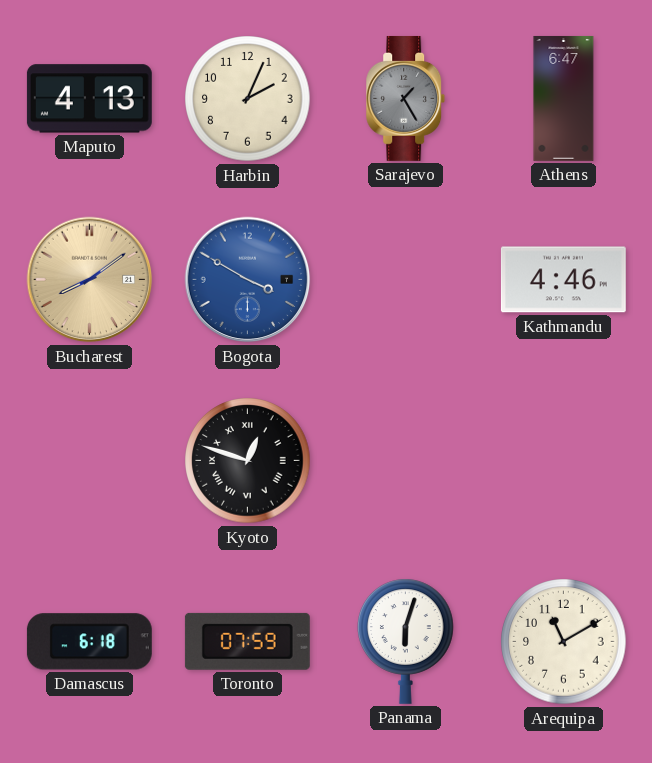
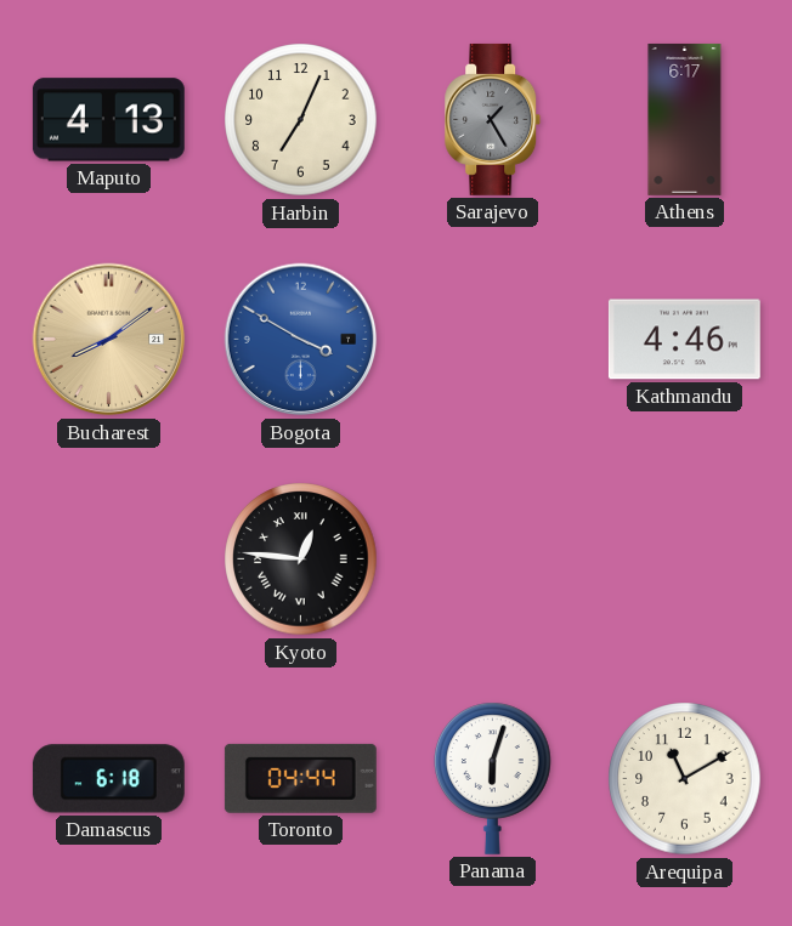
Harbin: 2:04 -> 7:04 (301, 120)
Athens: 6:47 -> 6:17 (685, 119)
Kyoto: 12:48 -> 12:46 (301, 559)
Toronto: 07:59 -> 04:44 (300, 778)
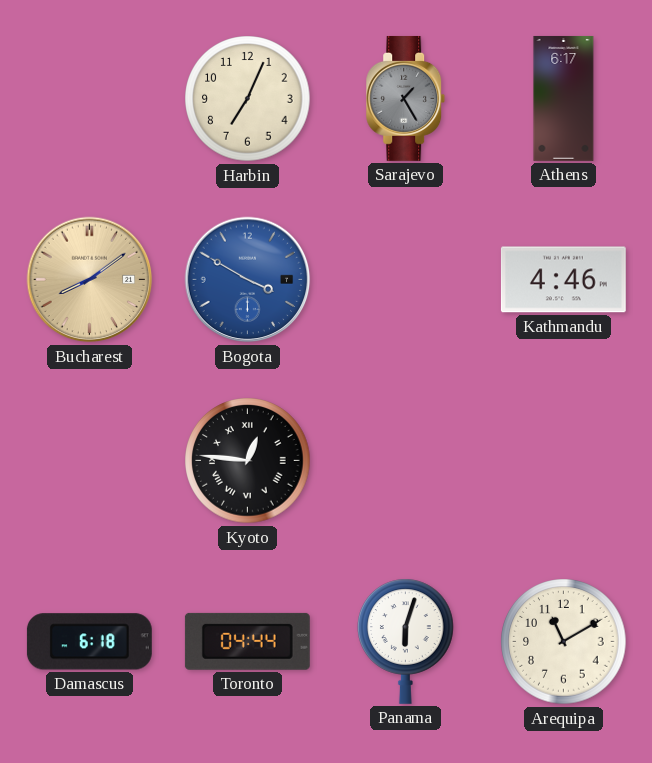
Maputo: 4:13 -> none (108, 120)
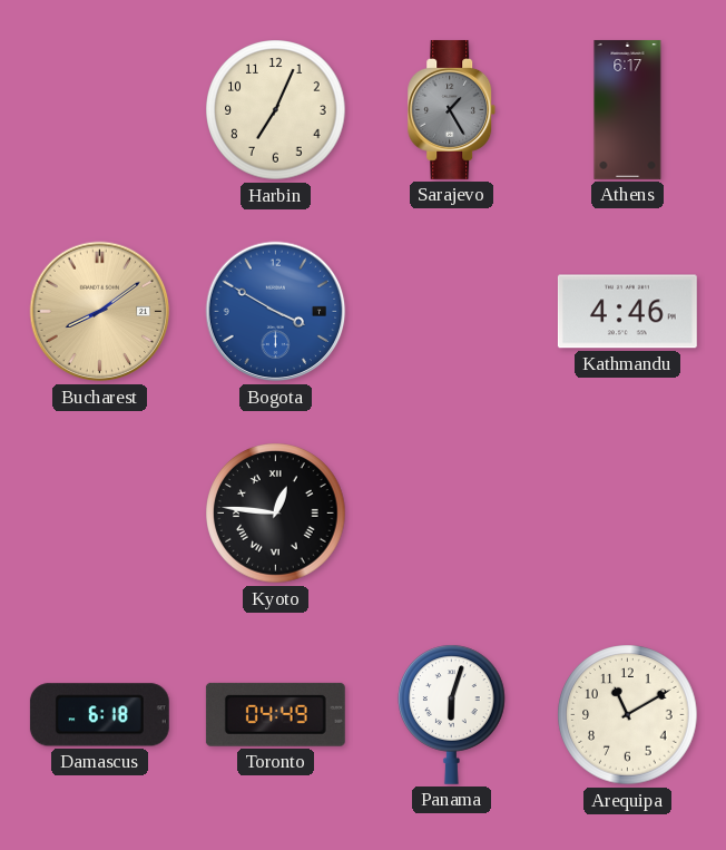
Toronto: 04:44 -> 04:49 (275, 714)
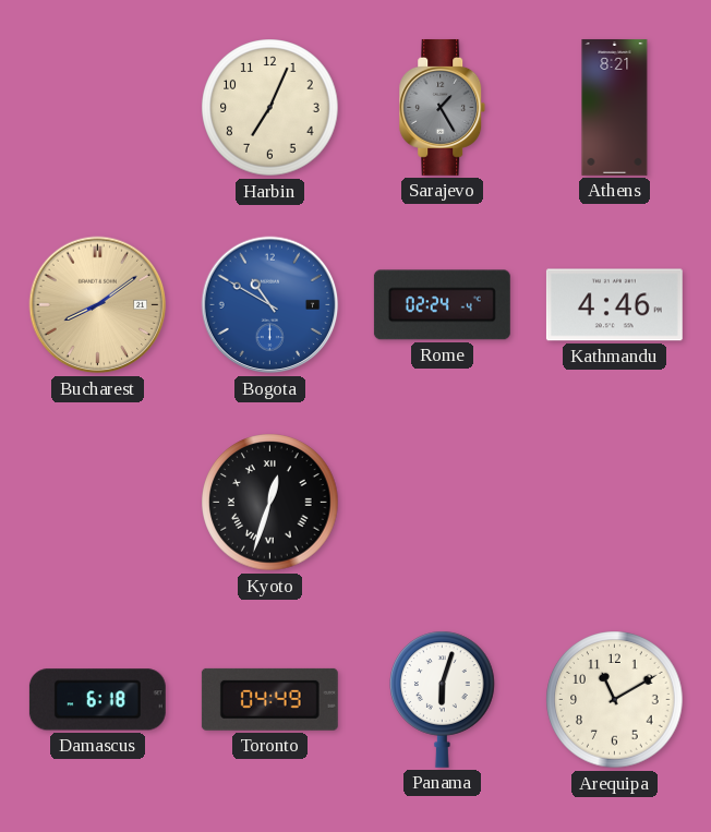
Athens: 6:17 -> 8:21 (615, 107)
Bogota: 3:50 -> 10:50 (270, 305)
Rome: none -> 02:24 (442, 305)
Kyoto: 12:46 -> 12:33 (270, 503)
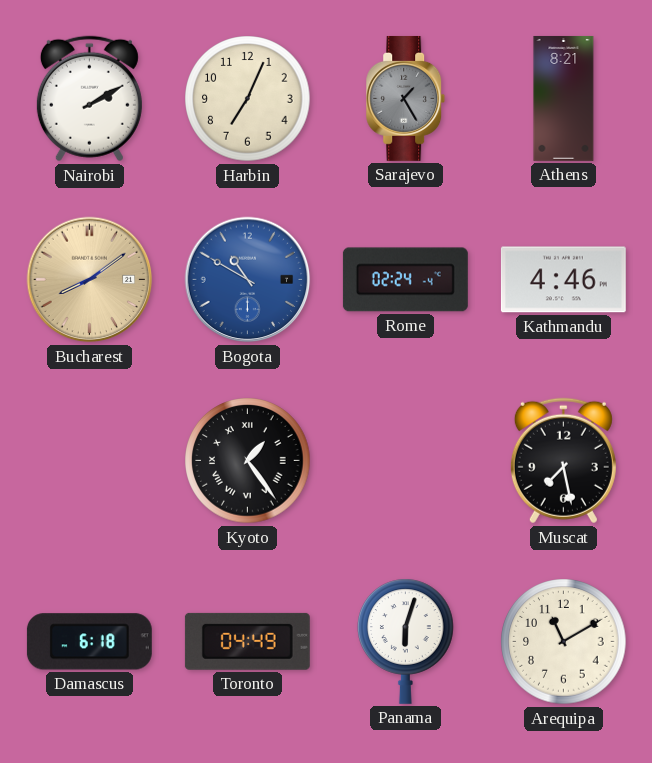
Nairobi: none -> 2:10 (89, 99)
Kyoto: 12:33 -> 1:24 (248, 461)
Muscat: none -> 7:28 (563, 461)
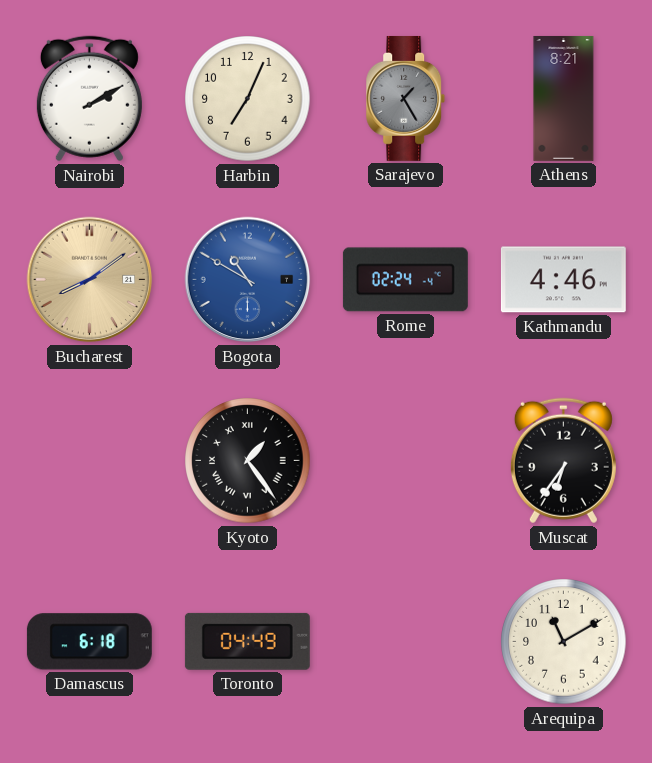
Muscat: 7:28 -> 6:36 (563, 461)
Panama: 6:03 -> none (406, 641)
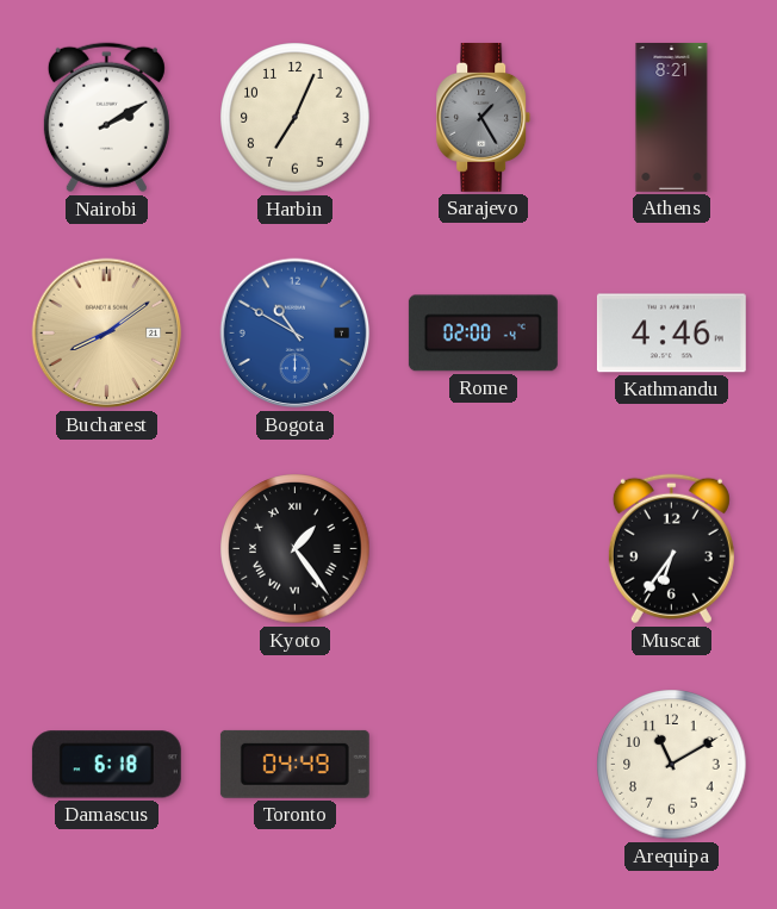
Rome: 02:24 -> 02:00 (483, 334)
